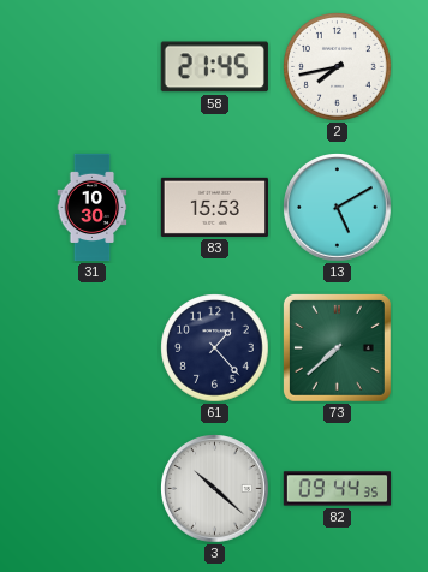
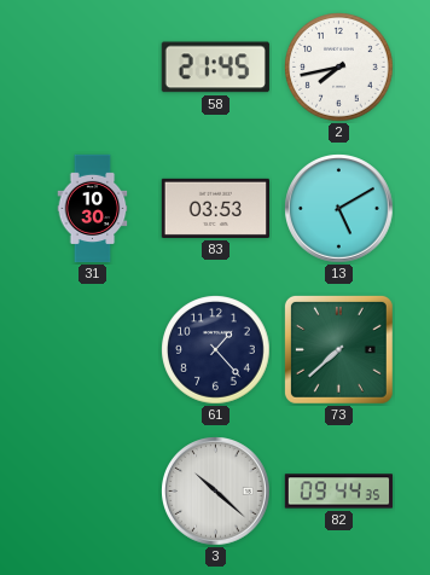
83: 15:53 -> 03:53 (215, 208)
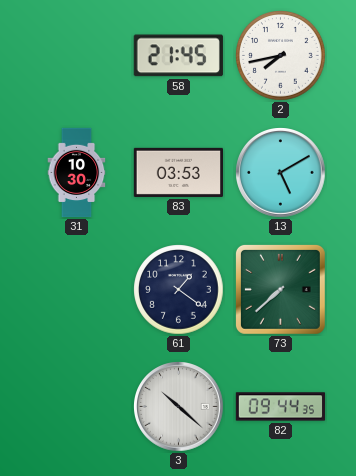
61: 1:23 -> 1:21 (179, 290)
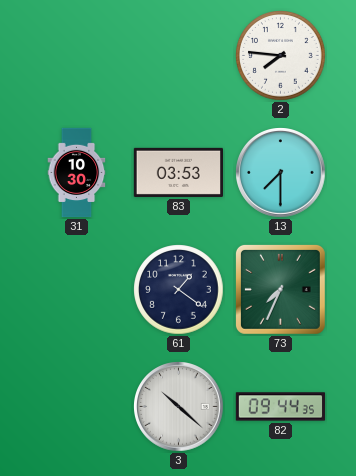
58: 21:45 -> none (178, 56)
2: 7:43 -> 7:46 (281, 56)
13: 5:10 -> 7:30 (281, 173)
73: 7:38 -> 7:34 (280, 289)
